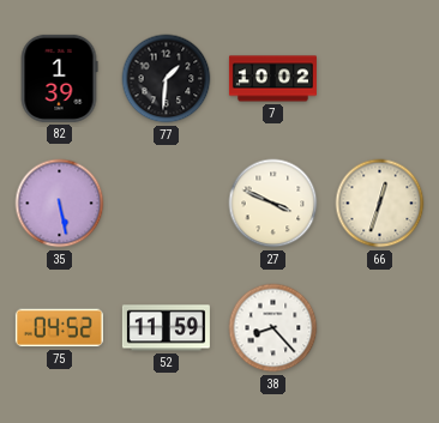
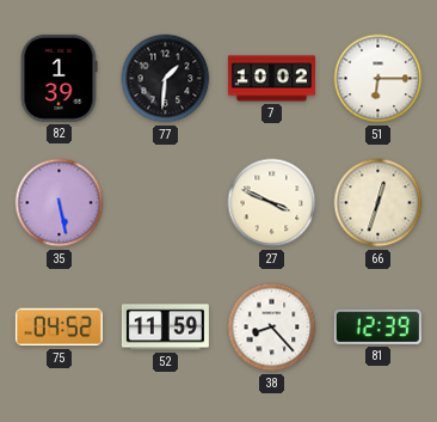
51: none -> 6:15 (378, 79)
81: none -> 12:39 (377, 326)
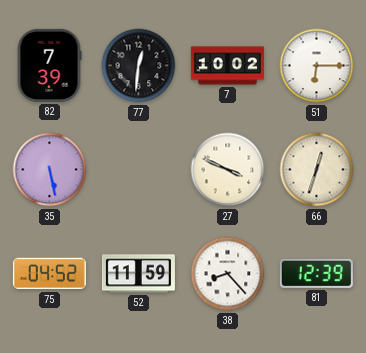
82: 1:39 -> 7:39 (49, 65)
77: 1:31 -> 12:31 (139, 66)
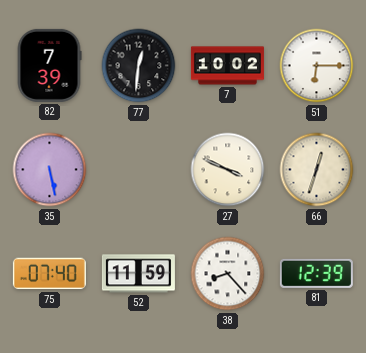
75: 04:52 -> 07:40 (49, 274)
